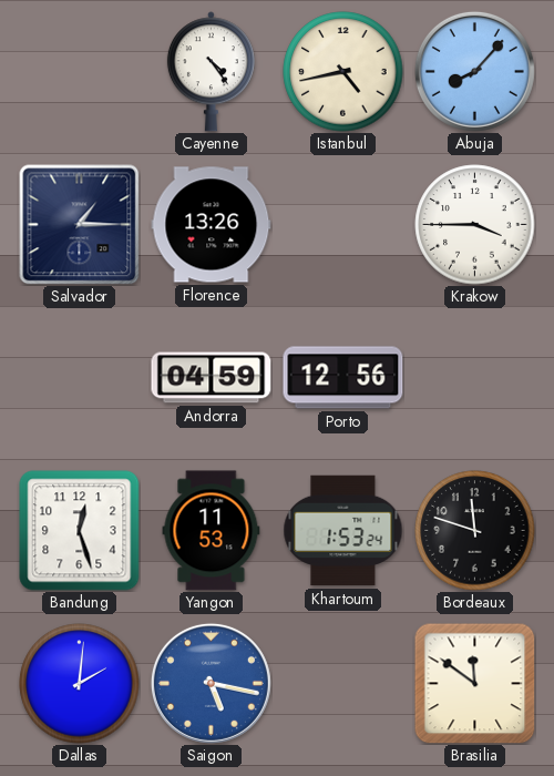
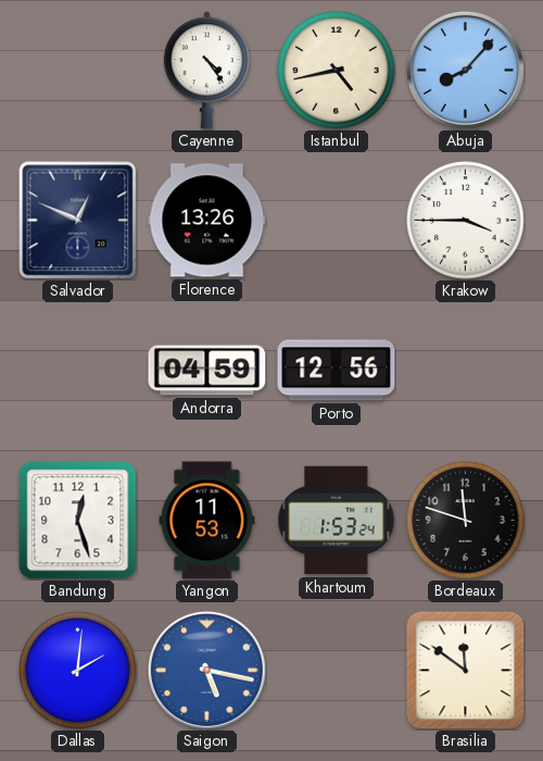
Salvador: 1:15 -> 12:49 (77, 220)
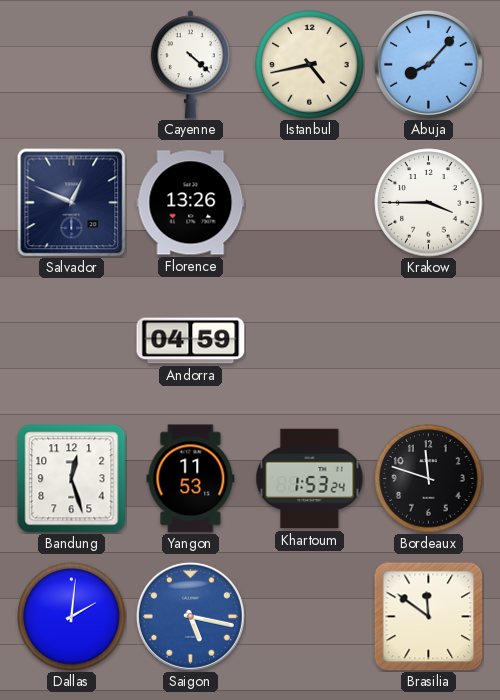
Cayenne: 4:24 -> 4:22 (190, 65)
Porto: 12:56 -> none (337, 371)
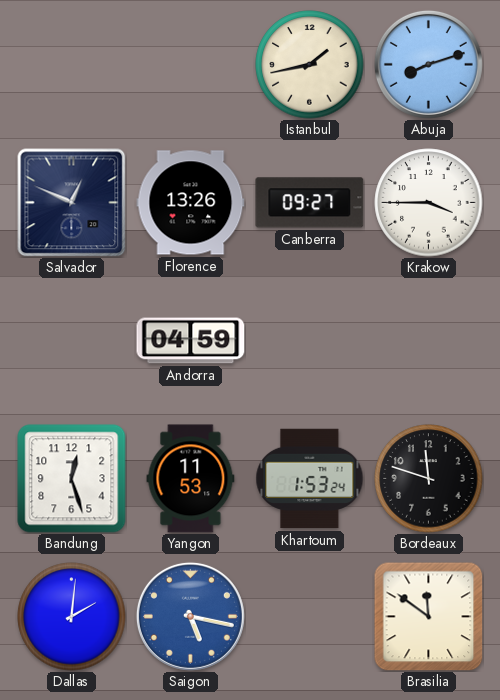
Cayenne: 4:22 -> none (190, 65)
Istanbul: 4:43 -> 1:43 (310, 65)
Abuja: 8:07 -> 8:12 (428, 64)
Canberra: none -> 09:27 (310, 203)
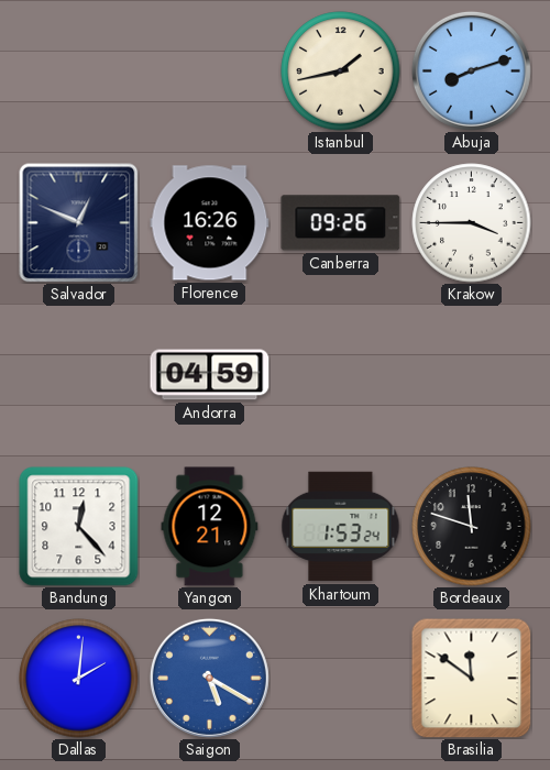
Florence: 13:26 -> 16:26 (210, 223)
Canberra: 09:27 -> 09:26 (341, 223)
Bandung: 12:27 -> 12:23 (79, 527)
Yangon: 11:53 -> 12:21 (210, 527)
Saigon: 5:17 -> 5:20 (209, 678)
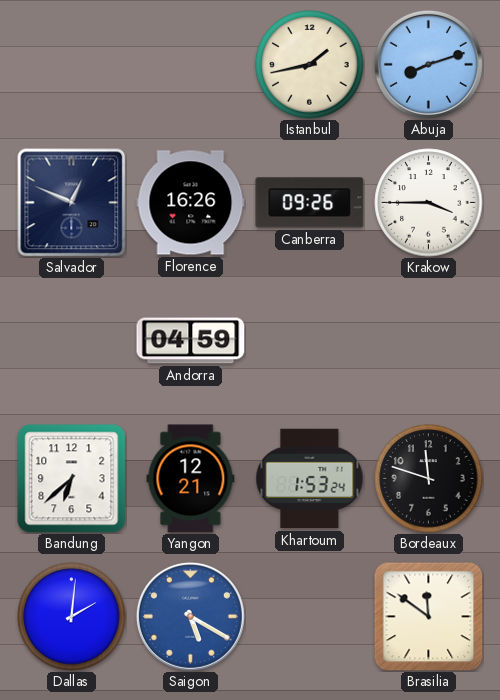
Bandung: 12:23 -> 6:38 (72, 479)
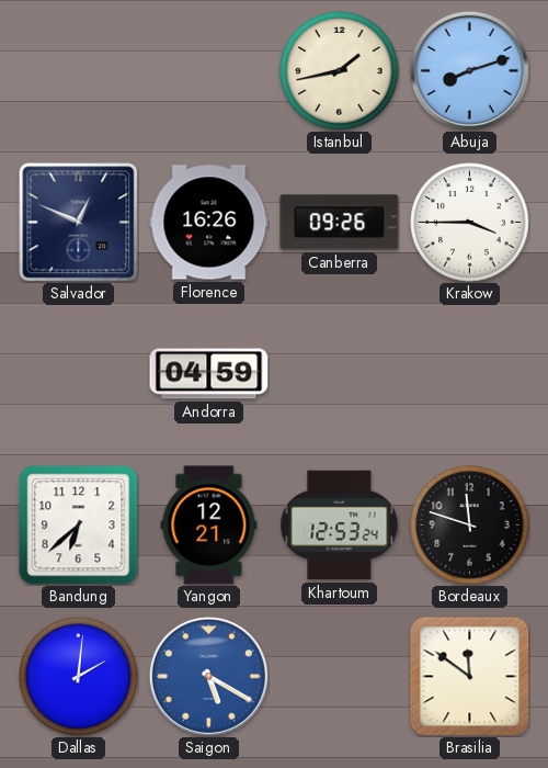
Khartoum: 1:53 -> 12:53 (340, 526)
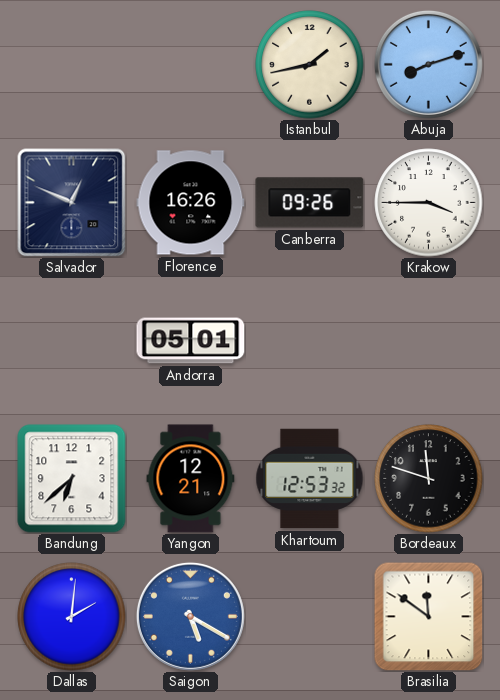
Andorra: 04:59 -> 05:01 (191, 341)
Khartoum: 12:53:24 -> 12:53:32 (310, 479)
